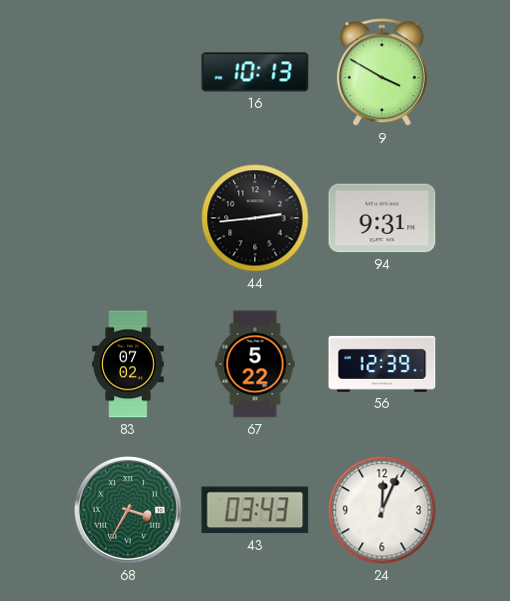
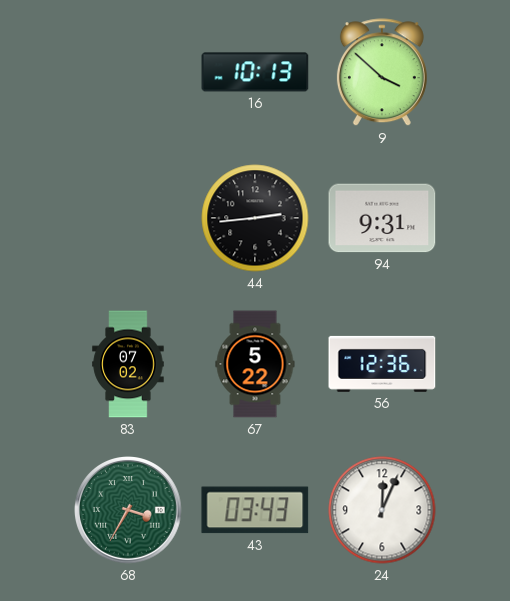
9: 3:50 -> 3:52 (382, 73)
56: 12:39 -> 12:36 (382, 364)
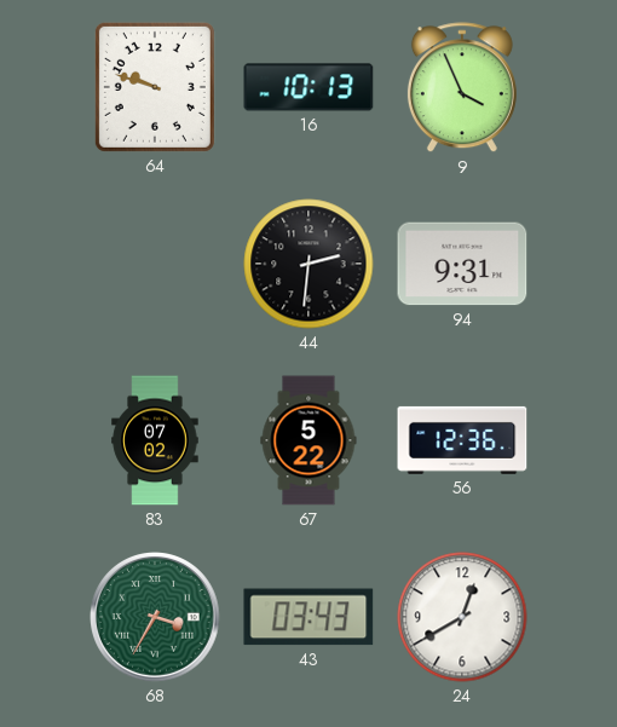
64: none -> 9:48 (155, 87)
9: 3:52 -> 3:56 (462, 88)
44: 2:44 -> 2:31 (308, 264)
24: 12:04 -> 12:40 (462, 617)
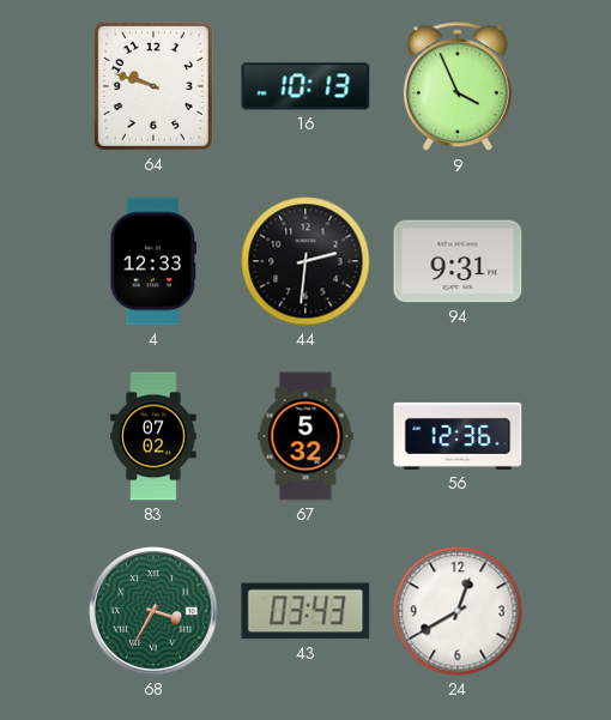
4: none -> 12:33 (152, 261)
67: 5:22 -> 5:32 (305, 436)
